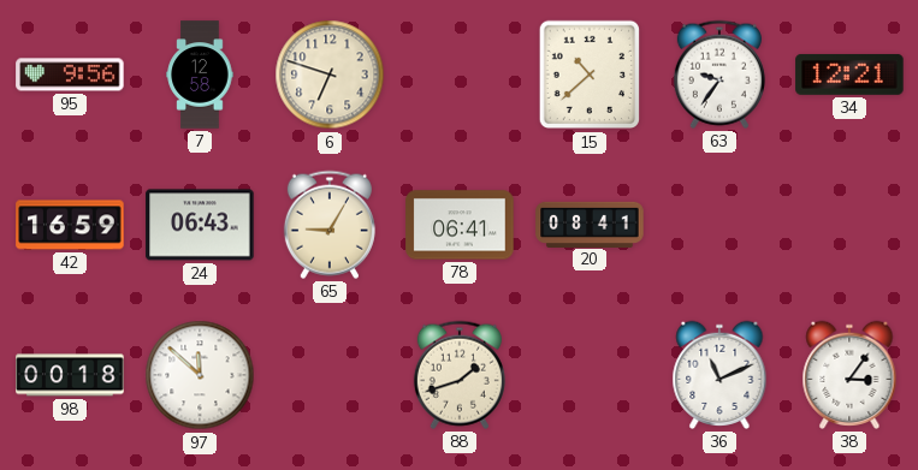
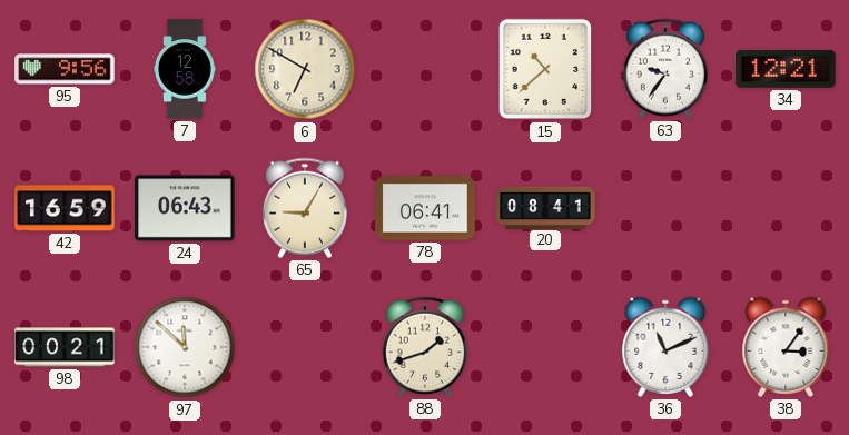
6: 6:48 -> 6:50 (305, 69)
98: 00:18 -> 00:21 (65, 347)
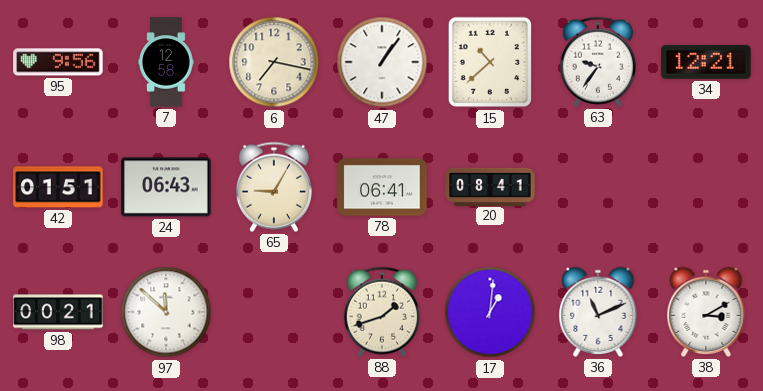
6: 6:50 -> 7:17 (274, 62)
47: none -> 1:06 (382, 62)
42: 16:59 -> 01:51 (58, 187)
17: none -> 1:01 (490, 312)
38: 3:06 -> 3:10 (706, 312)
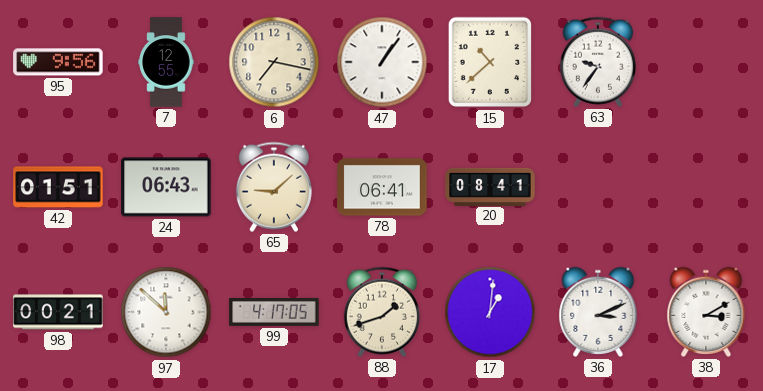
7: 12:58 -> 12:55 (166, 62)
34: 12:21 -> none (706, 62)
65: 9:05 -> 9:08 (274, 187)
99: none -> 4:17 (274, 312)
36: 11:11 -> 3:11 (598, 312)
